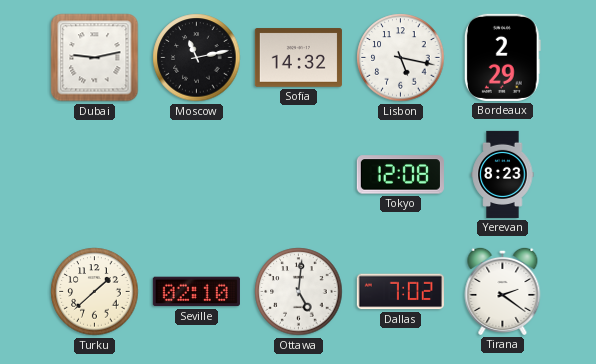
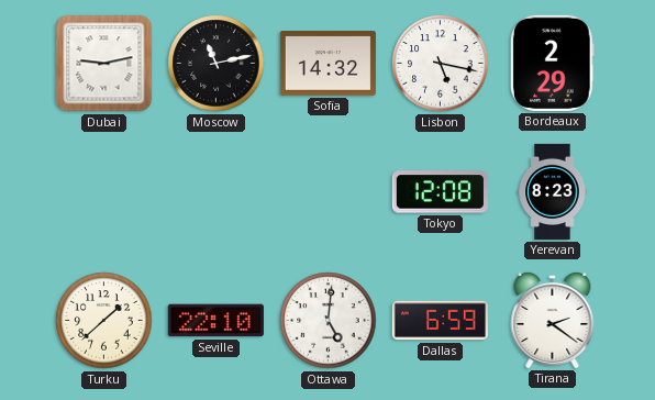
Seville: 02:10 -> 22:10 (215, 321)
Dallas: 7:02 -> 6:59 (440, 321)
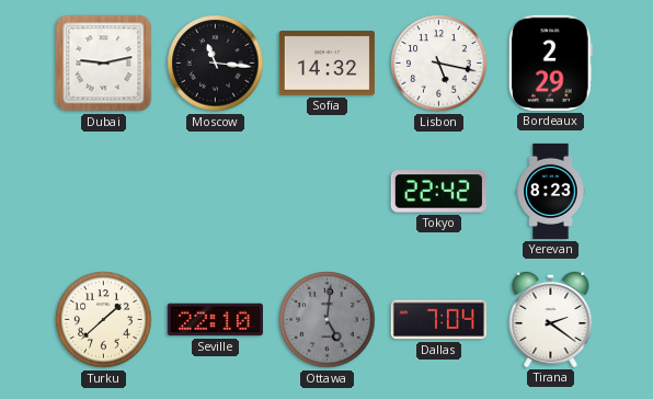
Moscow: 11:13 -> 11:16 (216, 64)
Tokyo: 12:08 -> 22:42 (438, 192)
Ottawa dial: white -> grey (328, 320)
Dallas: 6:59 -> 7:04 (438, 320)
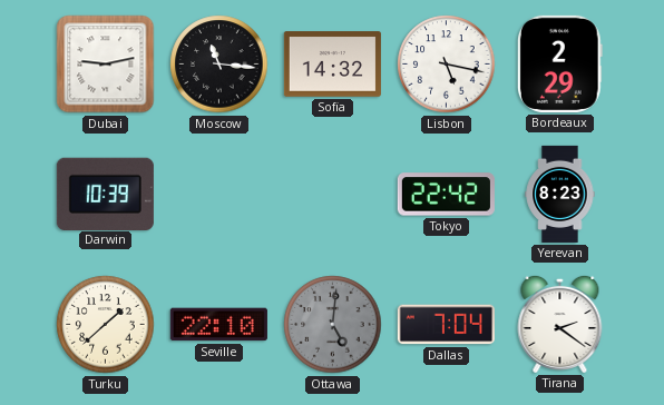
Darwin: none -> 10:39 (105, 194)
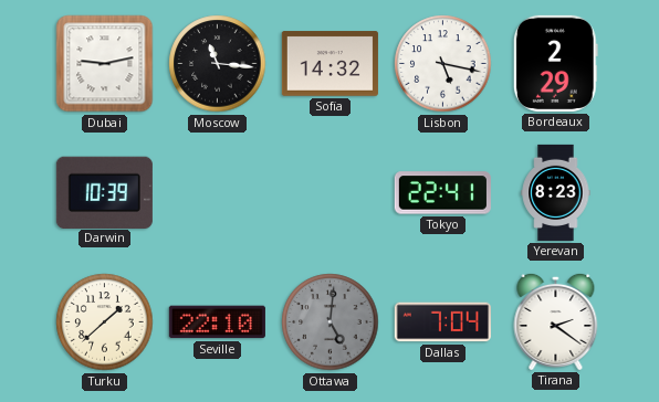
Tokyo: 22:42 -> 22:41 (442, 193)
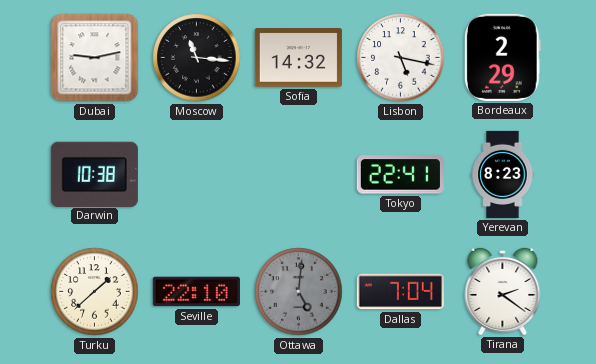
Darwin: 10:39 -> 10:38 (94, 174)
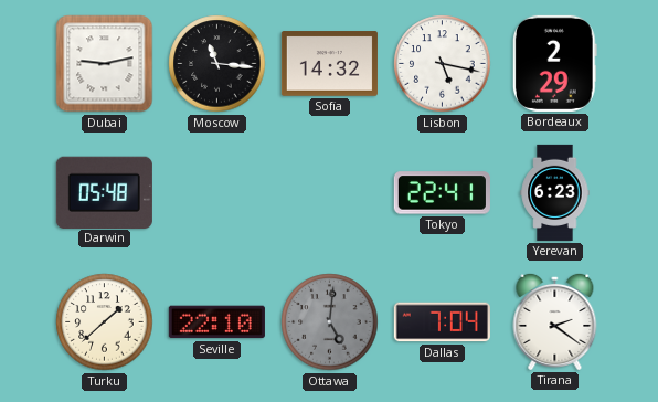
Darwin: 10:38 -> 05:48 (104, 192)
Yerevan: 8:23 -> 6:23 (555, 192)
